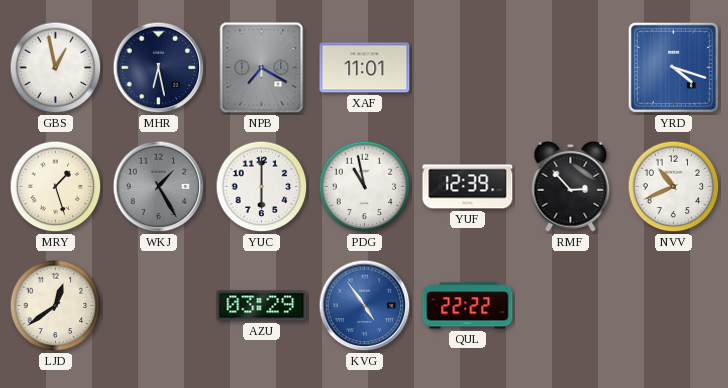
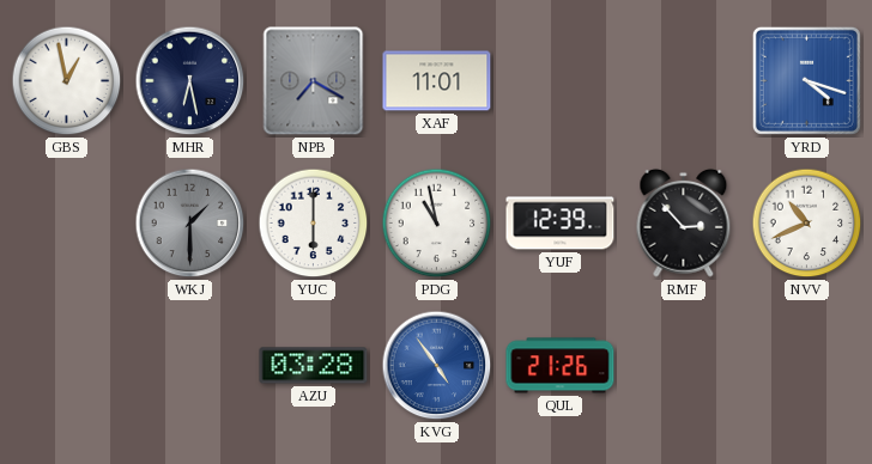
MRY: 1:27 -> none (56, 187)
WKJ: 1:25 -> 1:30 (190, 224)
LJD: 12:39 -> none (56, 306)
AZU: 03:29 -> 03:28 (314, 366)
QUL: 22:22 -> 21:26 (561, 366)
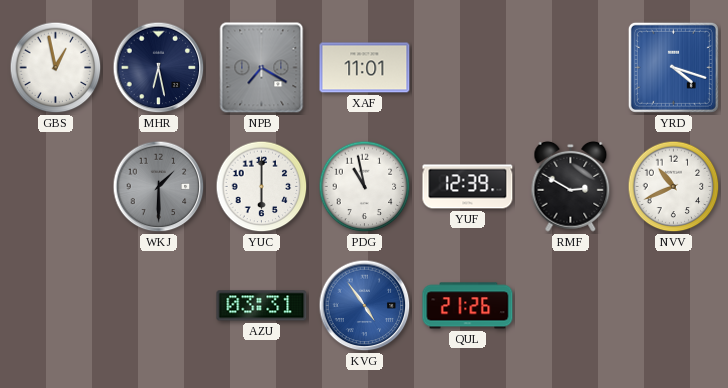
RMF: 2:53 -> 2:50 (571, 186)
AZU: 03:28 -> 03:31 (262, 306)
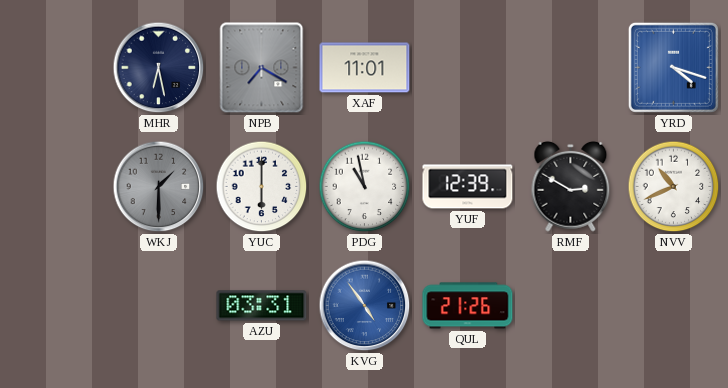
GBS: 12:58 -> none (56, 68)
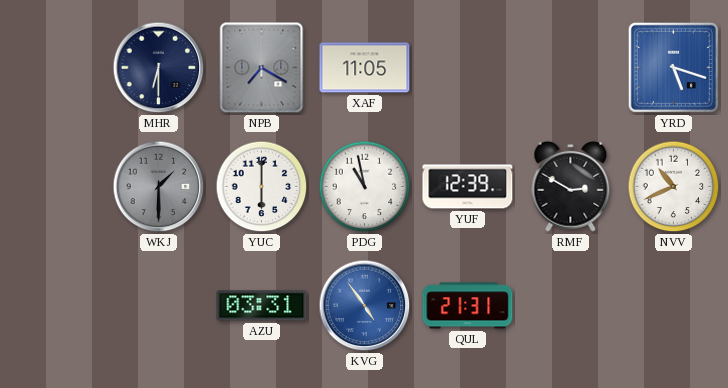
MHR: 6:28 -> 6:30 (159, 68)
XAF: 11:01 -> 11:05 (365, 68)
YRD: 4:18 -> 5:18 (673, 67)
QUL: 21:26 -> 21:31 (468, 306)
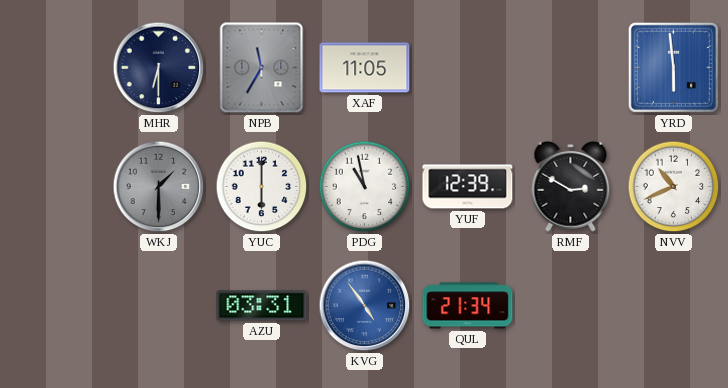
NPB: 7:20 -> 11:35 (262, 68)
YRD: 5:18 -> 5:59 (673, 67)
QUL: 21:31 -> 21:34 (468, 306)
